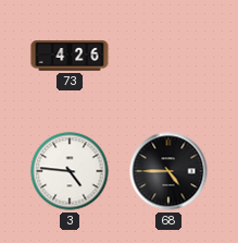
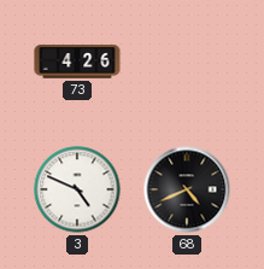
3: 4:46 -> 4:49 (77, 189)
68: 4:45 -> 4:41 (187, 189)
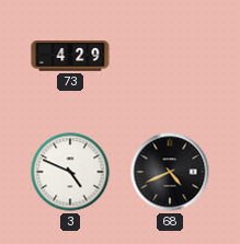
73: 4:26 -> 4:29 (70, 56)
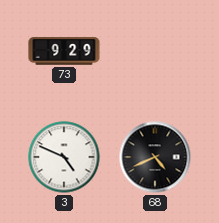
73: 4:29 -> 9:29 (64, 51)
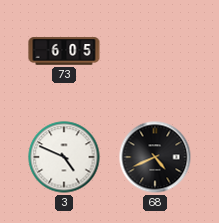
73: 9:29 -> 6:05 (64, 51)
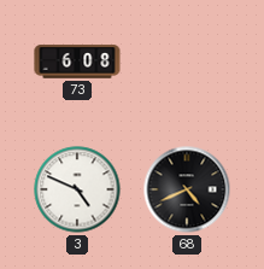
73: 6:05 -> 6:08 (77, 62)
